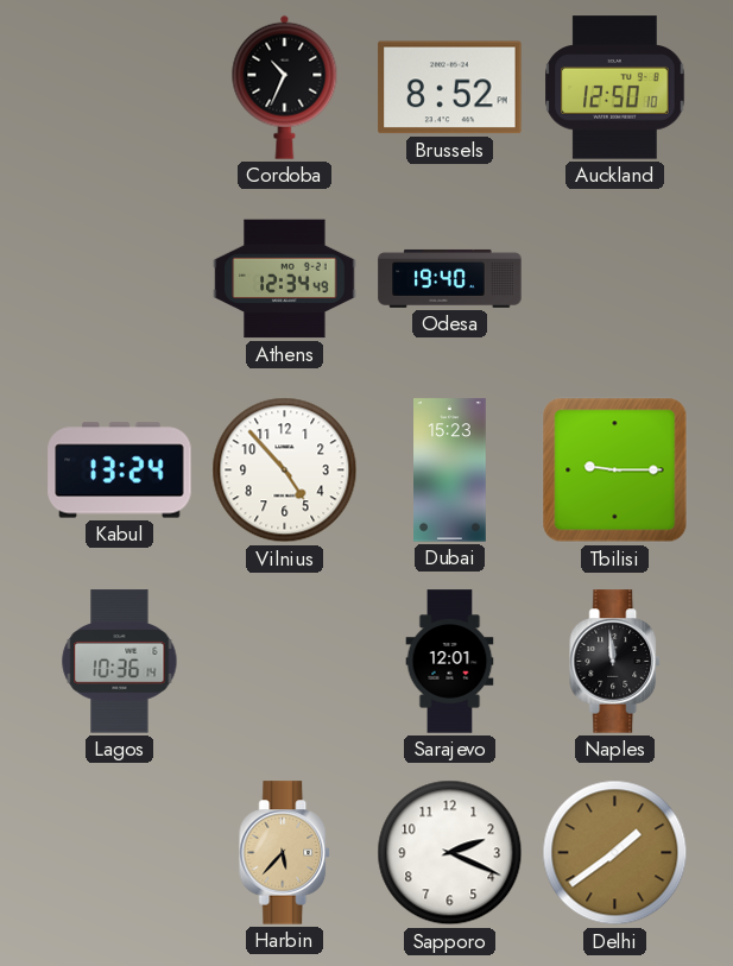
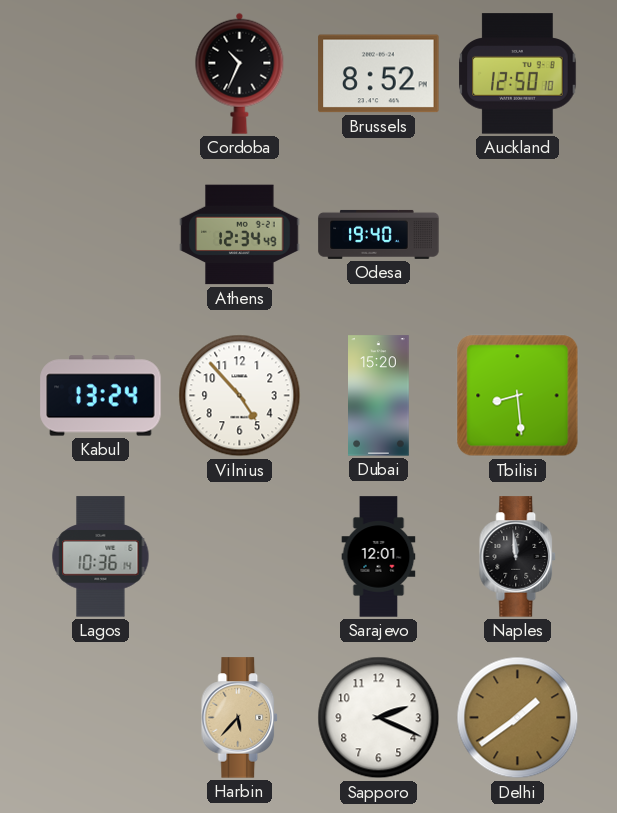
Dubai: 15:23 -> 15:20 (379, 396)
Tbilisi: 9:15 -> 8:29 (518, 396)
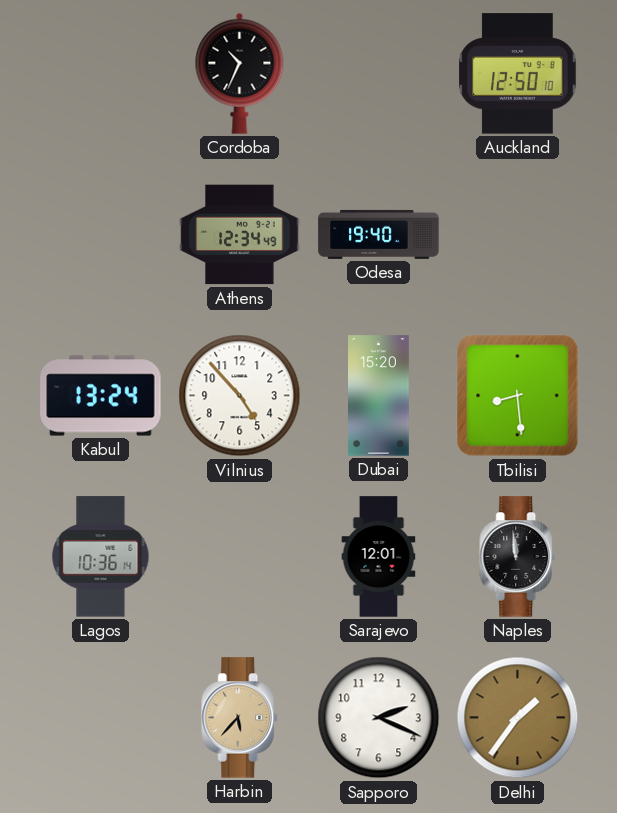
Brussels: 8:52 -> none (379, 74)
Delhi: 1:39 -> 1:36 (518, 718)
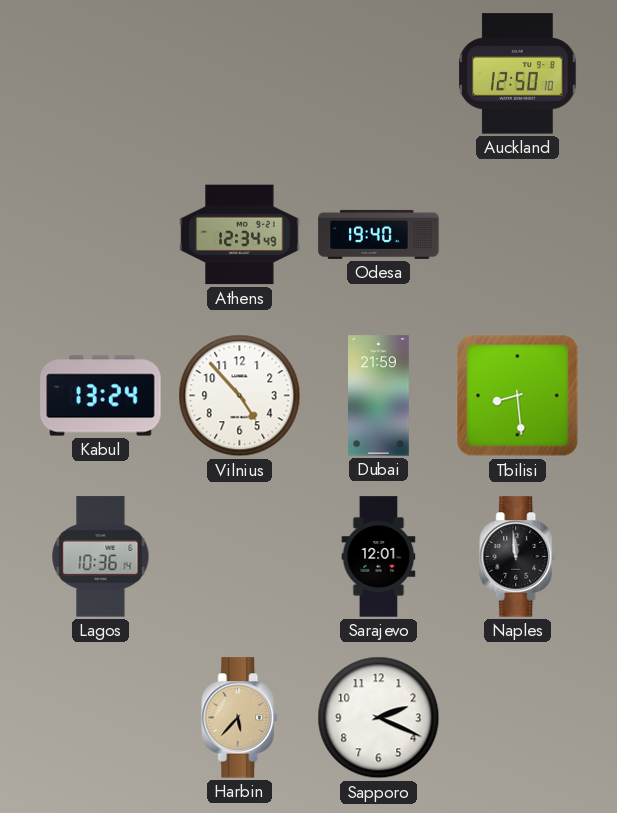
Cordoba: 10:34 -> none (240, 73)
Dubai: 15:20 -> 21:59 (379, 396)
Delhi: 1:36 -> none (518, 718)
